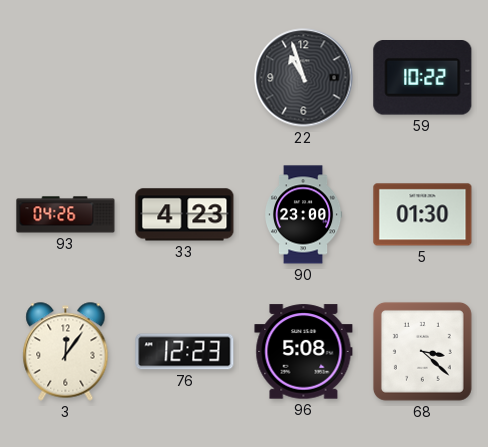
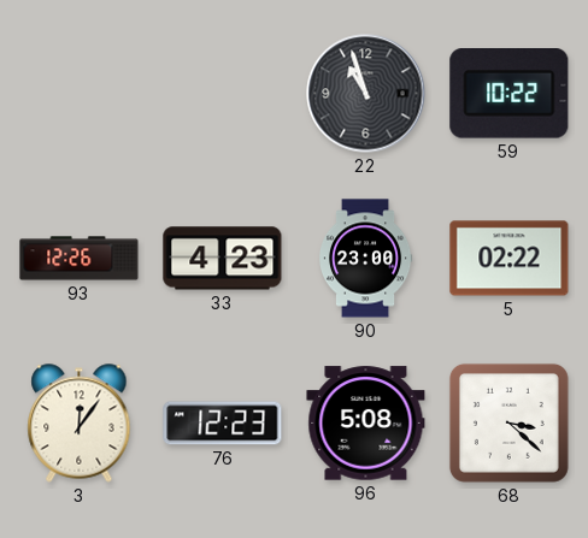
93: 04:26 -> 12:26 (80, 259)
5: 01:30 -> 02:22 (510, 259)
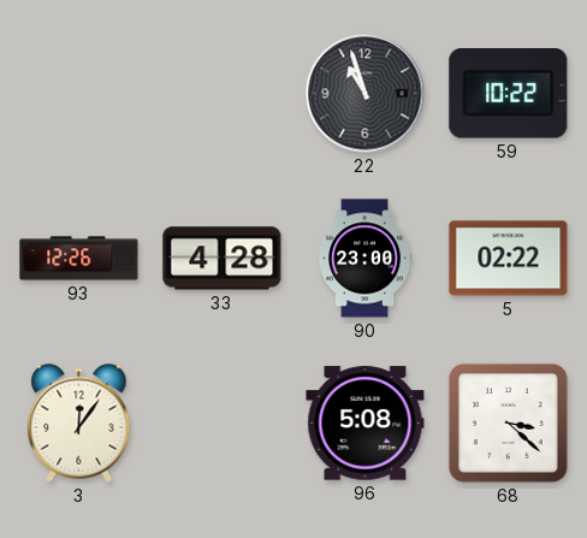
33: 4:23 -> 4:28 (223, 259)
76: 12:23 -> none (223, 424)
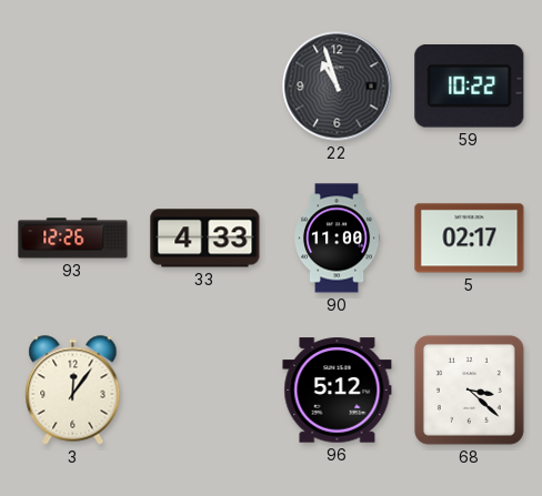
33: 4:28 -> 4:33 (205, 239)
90: 23:00 -> 11:00 (338, 239)
5: 02:22 -> 02:17 (470, 239)
96: 5:08 -> 5:12 (338, 391)
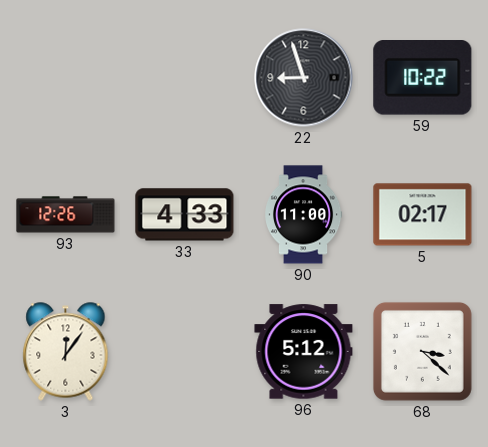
22: 10:57 -> 8:57 (304, 78)
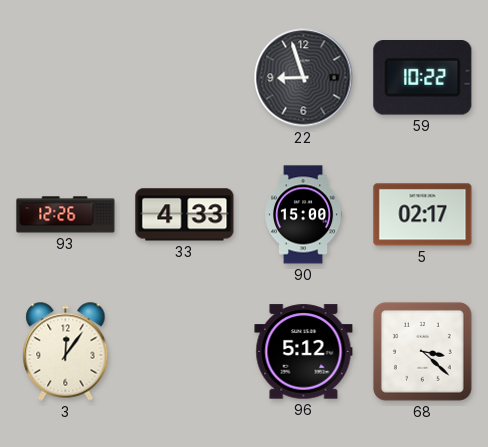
90: 11:00 -> 15:00 (304, 215)
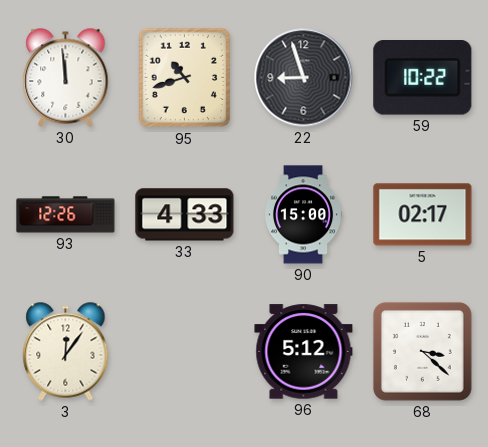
30: none -> 11:59 (66, 78)
95: none -> 10:42 (185, 78)
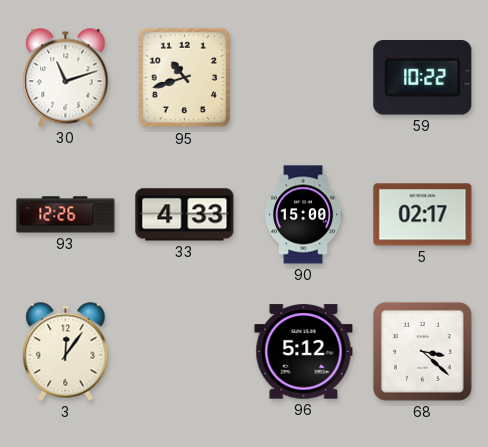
30: 11:59 -> 11:12 (66, 78)
22: 8:57 -> none (304, 78)
